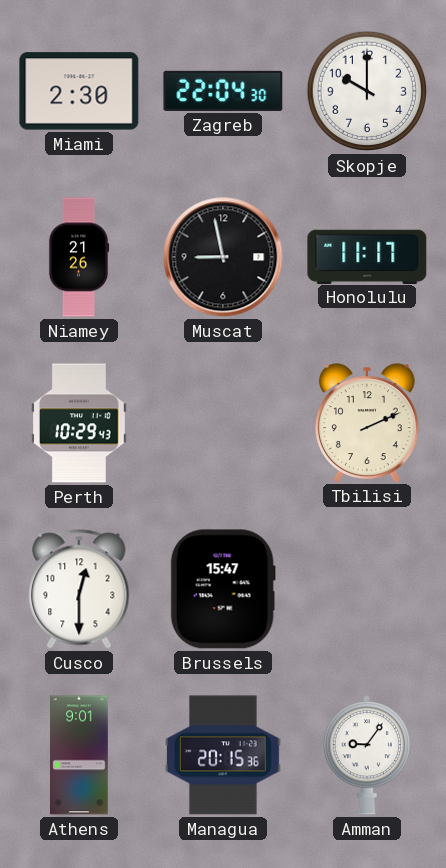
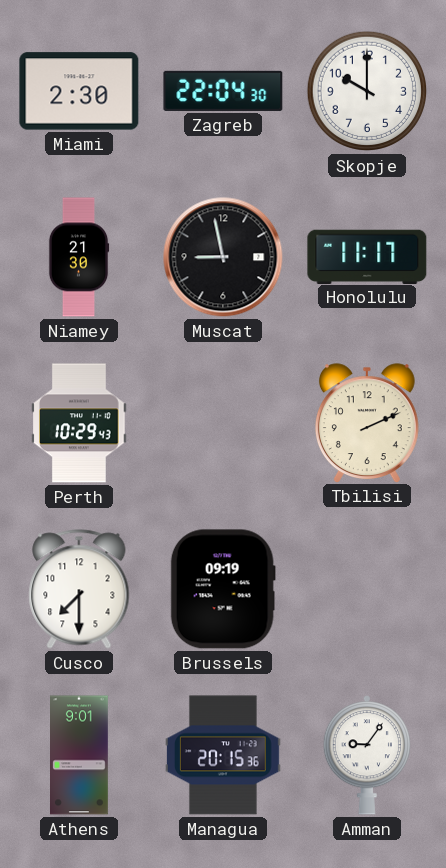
Niamey: 21:26 -> 21:30 (79, 257)
Cusco: 12:30 -> 7:30 (79, 589)
Brussels: 15:47 -> 09:19 (223, 589)
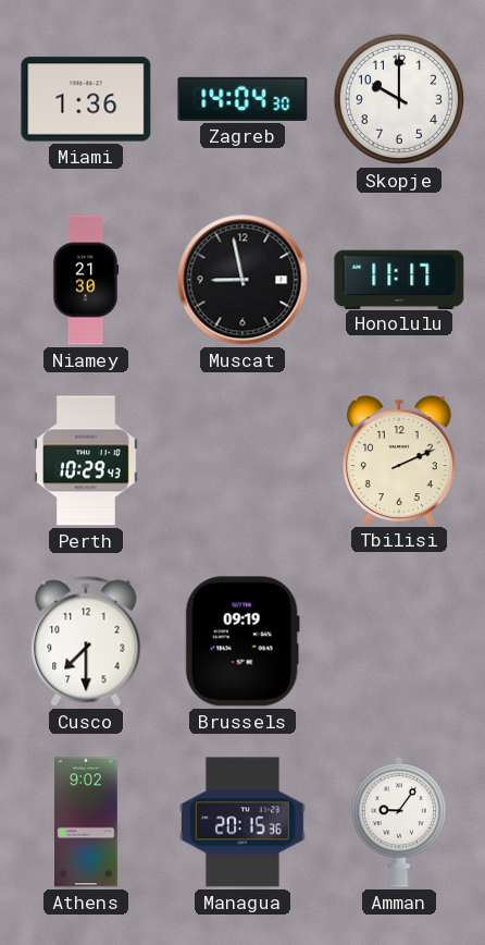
Miami: 2:30 -> 1:36 (86, 99)
Zagreb: 22:04 -> 14:04 (242, 99)
Athens: 9:01 -> 9:02 (87, 822)
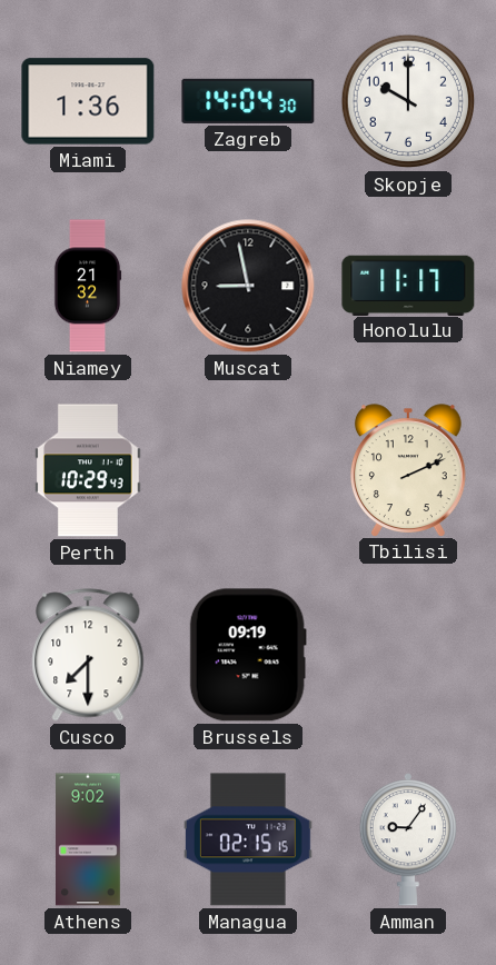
Niamey: 21:30 -> 21:32 (88, 286)
Managua: 20:15 -> 02:15 (248, 839)
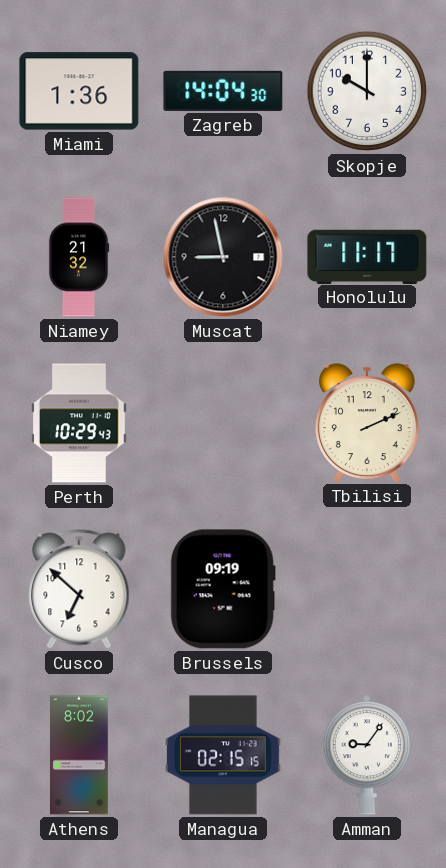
Cusco: 7:30 -> 6:52 (79, 589)
Athens: 9:02 -> 8:02 (80, 755)
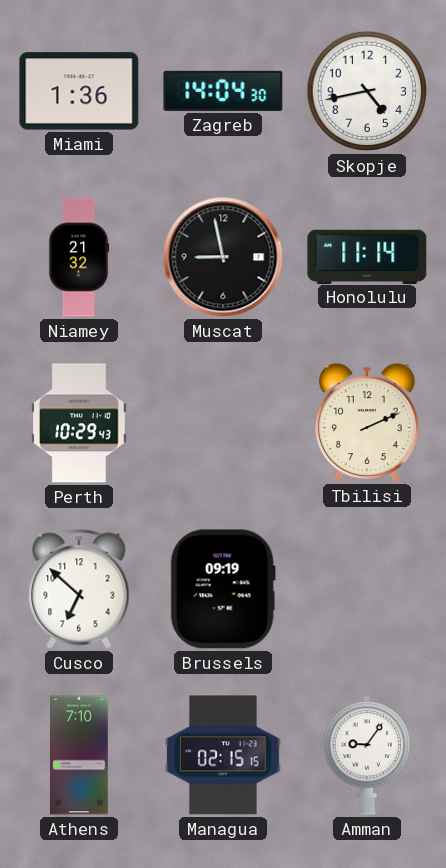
Skopje: 10:00 -> 4:43 (367, 91)
Honolulu: 11:17 -> 11:14 (367, 256)
Athens: 8:02 -> 7:10 (80, 755)
